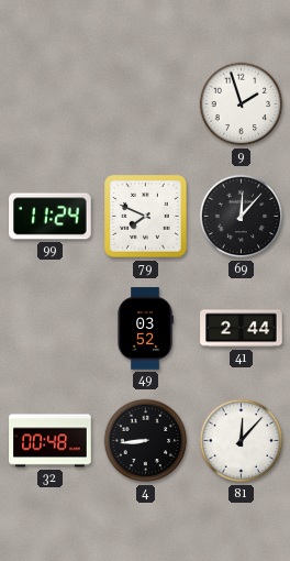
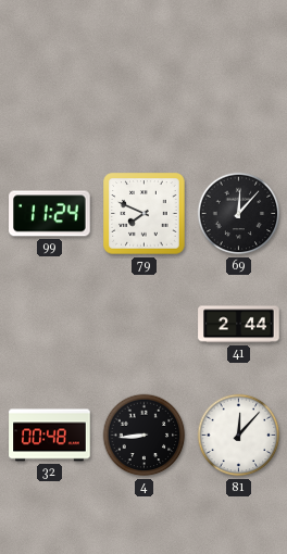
9: 1:57 -> none (242, 105)
49: 03:52 -> none (145, 329)
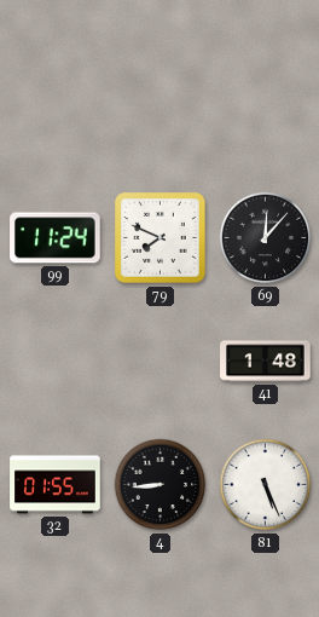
41: 2:44 -> 1:48 (266, 362)
32: 00:48 -> 01:55 (56, 485)
81: 12:07 -> 5:26 (266, 485)
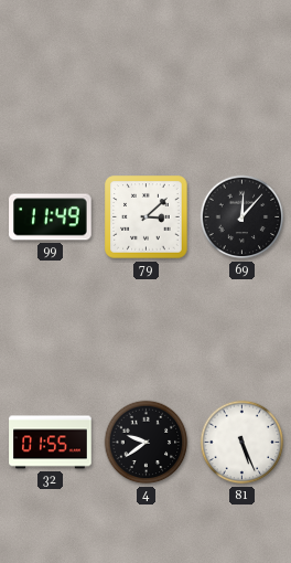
99: 11:24 -> 11:49 (51, 217)
79: 7:49 -> 3:08 (147, 217)
41: 1:48 -> none (266, 362)
4: 8:44 -> 9:39 (147, 443)
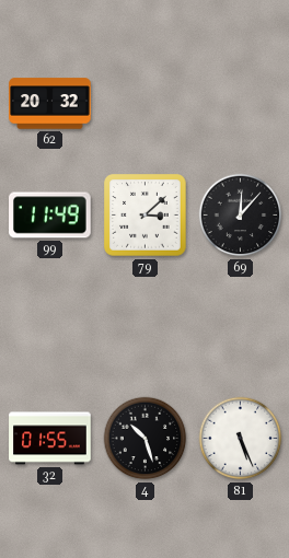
62: none -> 20:32 (50, 104)
4: 9:39 -> 10:27 (146, 439)
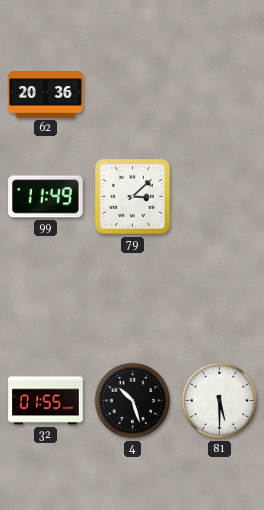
62: 20:32 -> 20:36 (46, 95)
69: 12:07 -> none (241, 216)
81: 5:26 -> 5:30 (220, 401)
